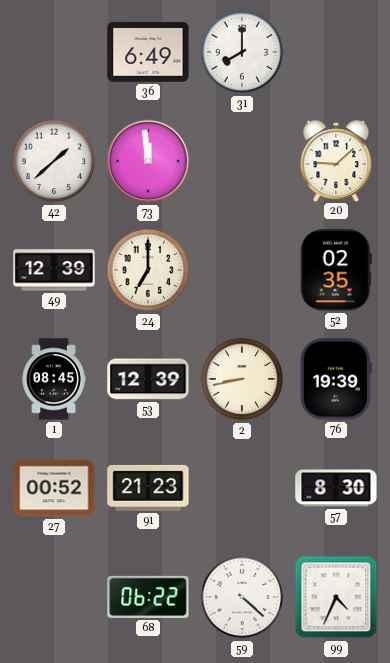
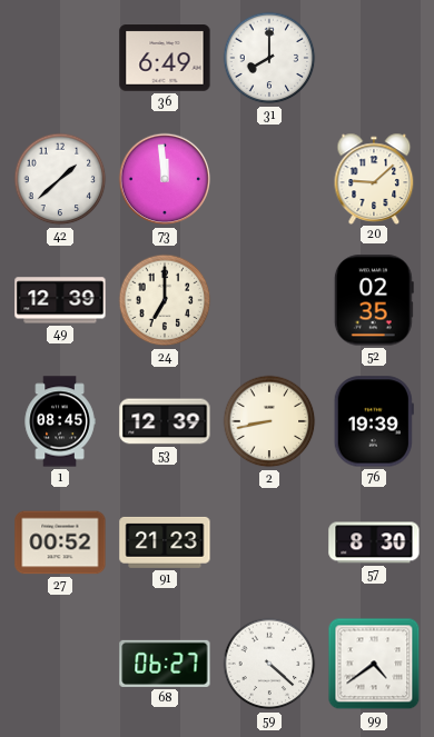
68: 06:22 -> 06:27 (165, 664)
99: 4:34 -> 4:39 (374, 664)
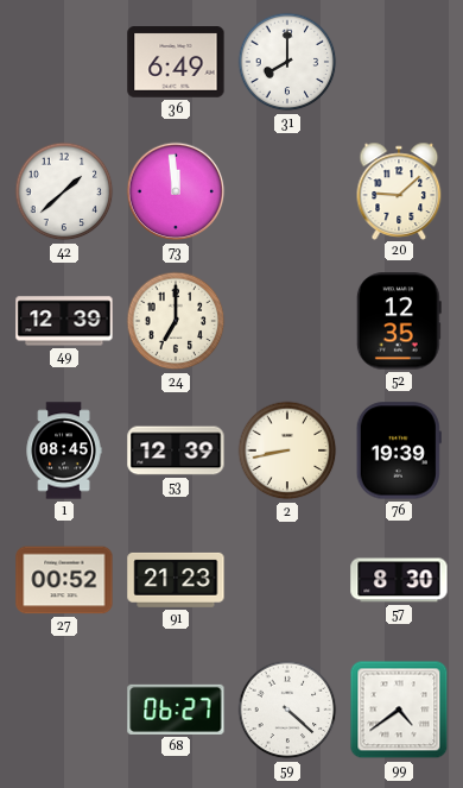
52: 02:35 -> 12:35 (399, 321)
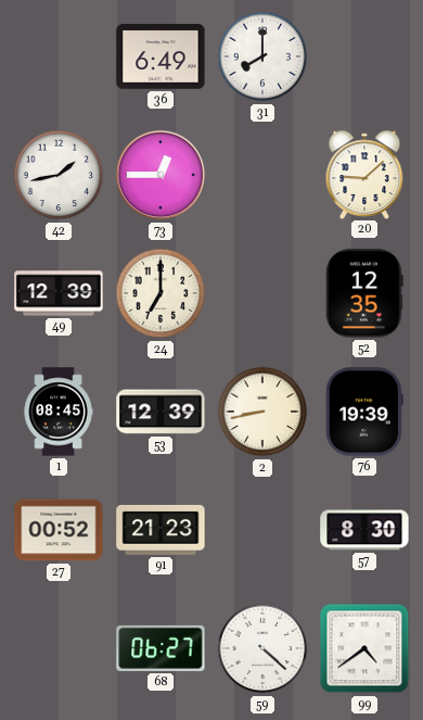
42: 1:38 -> 1:43 (59, 175)
73: 11:59 -> 12:45 (161, 175)
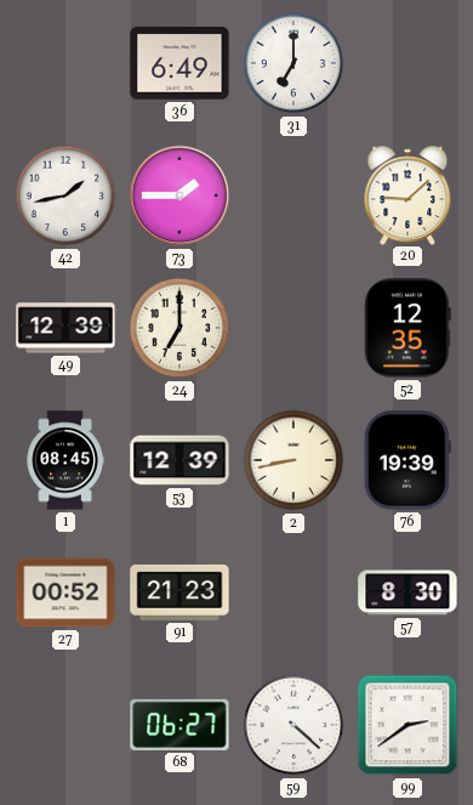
31: 8:00 -> 7:00 (294, 63)
73: 12:45 -> 1:45 (179, 195)
99: 4:39 -> 2:39 (408, 725)
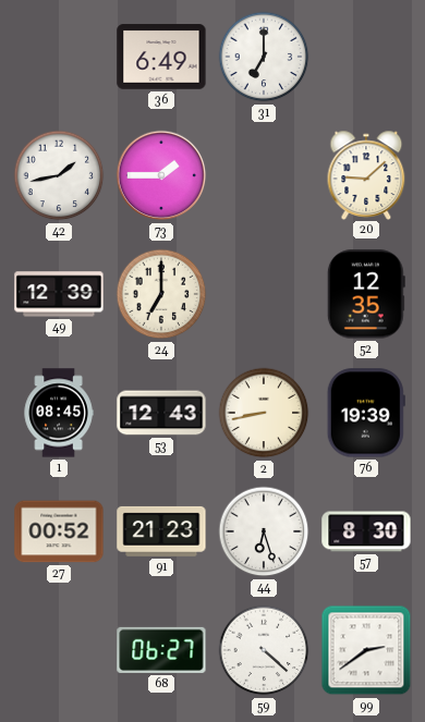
53: 12:39 -> 12:43 (161, 413)
44: none -> 6:27 (264, 531)
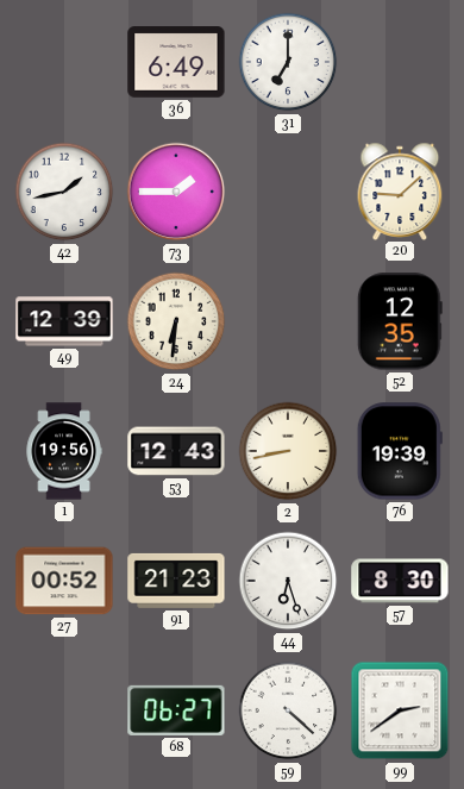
24: 7:00 -> 6:31 (176, 321)
1: 08:45 -> 19:56 (64, 451)
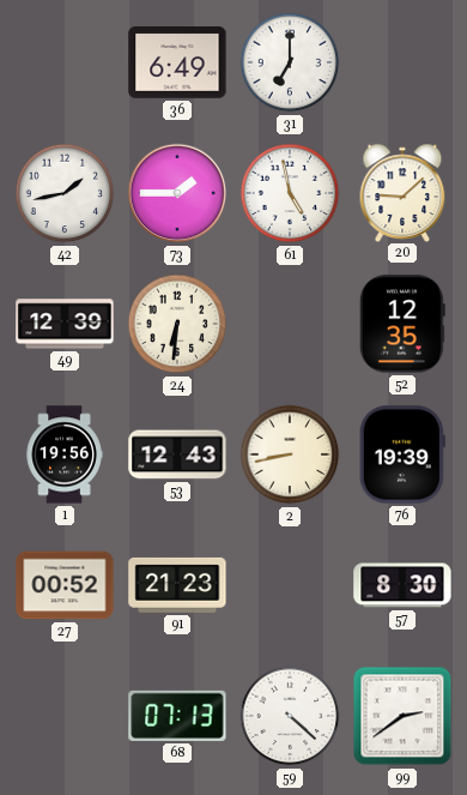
61: none -> 4:58 (290, 193)
44: 6:27 -> none (288, 581)
68: 06:27 -> 07:13 (177, 716)
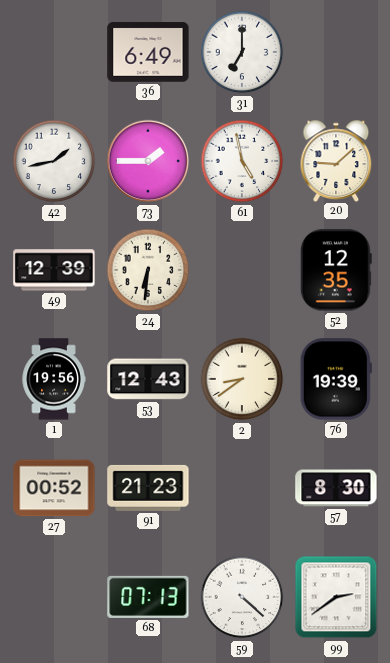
2: 8:43 -> 8:39 (242, 379)
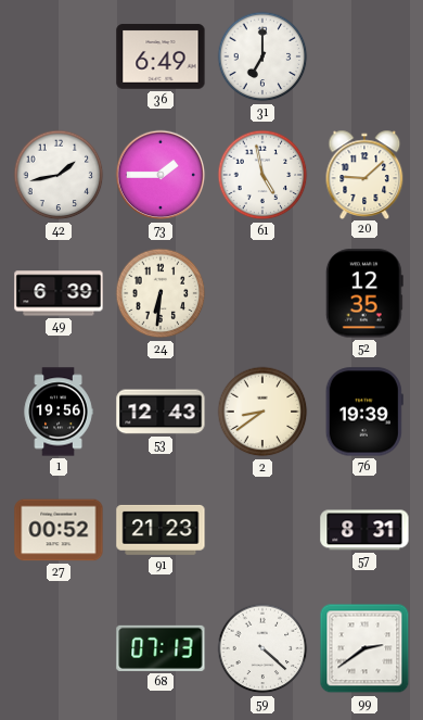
49: 12:39 -> 6:39 (59, 293)
57: 8:30 -> 8:31 (364, 530)
